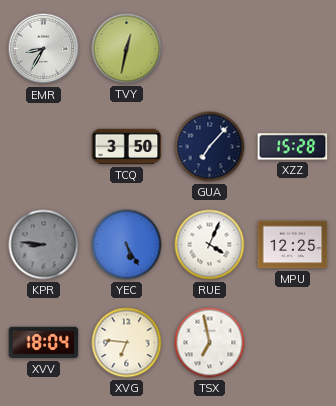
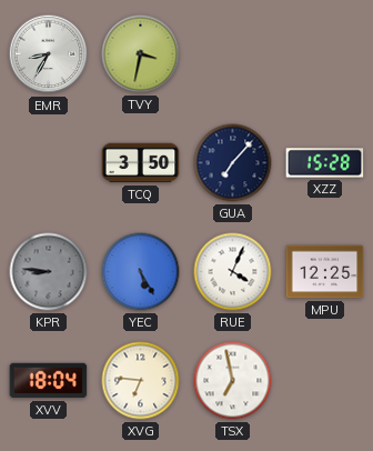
TVY: 12:32 -> 3:32 (141, 54)
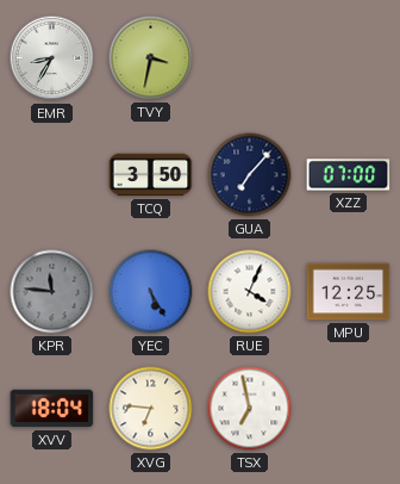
XZZ: 15:28 -> 07:00 (349, 175)
KPR: 8:46 -> 11:46 (52, 292)
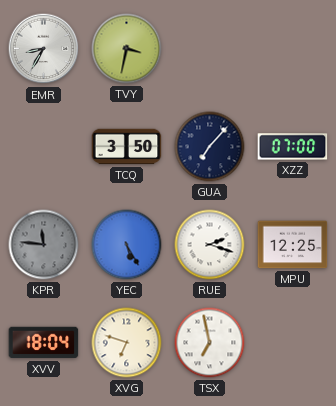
RUE: 4:04 -> 2:18 (210, 245)
XVG: 6:46 -> 6:48 (127, 343)
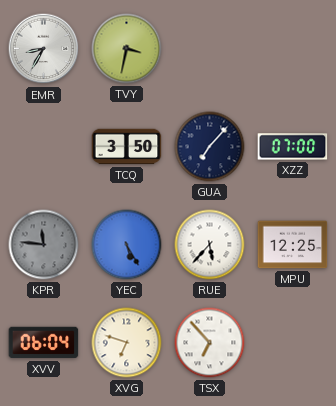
RUE: 2:18 -> 5:37 (210, 245)
XVV: 18:04 -> 06:04 (44, 343)
TSX: 6:58 -> 6:53 (210, 343)
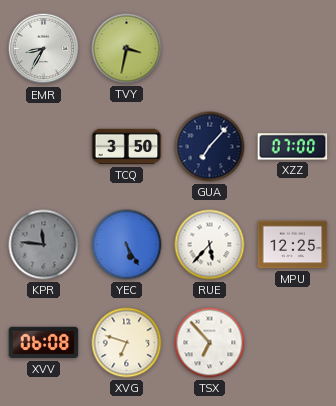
XVV: 06:04 -> 06:08 (44, 343)
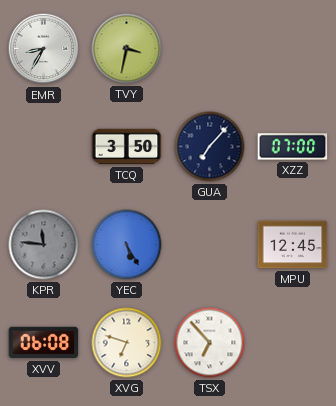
RUE: 5:37 -> none (210, 245)
MPU: 12:25 -> 12:45 (293, 245)
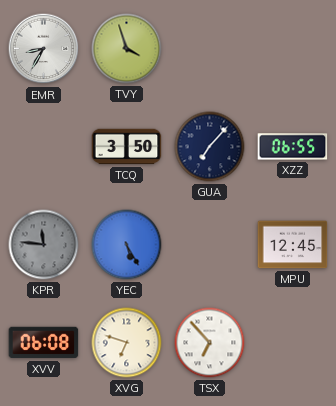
TVY: 3:32 -> 3:57 (127, 49)
XZZ: 07:00 -> 06:55 (293, 147)
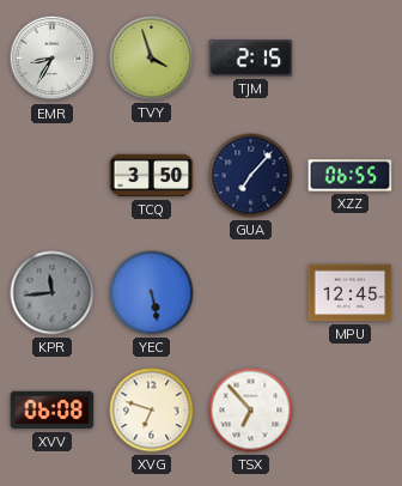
TJM: none -> 2:15 (251, 59)
KPR: 11:46 -> 11:44 (53, 293)
YEC: 5:25 -> 5:28 (152, 293)
